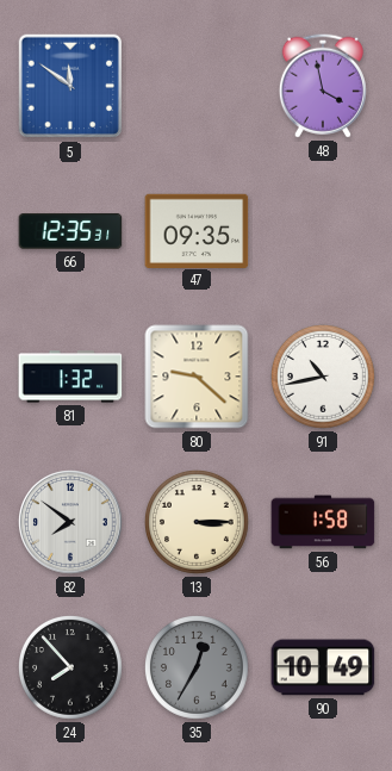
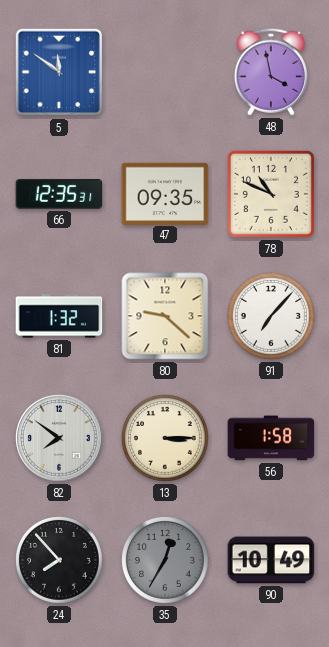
78: none -> 10:49 (271, 194)
91: 10:43 -> 7:07 (272, 317)
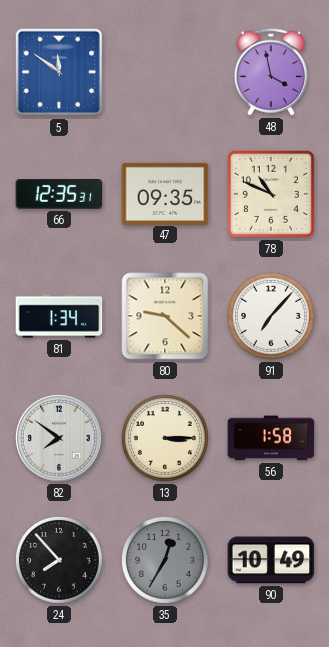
81: 1:32 -> 1:34 (59, 316)
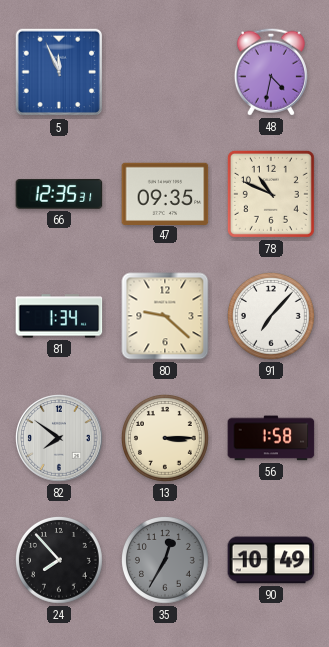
5: 11:51 -> 11:56 (59, 72)
48: 3:58 -> 4:32 (271, 72)
